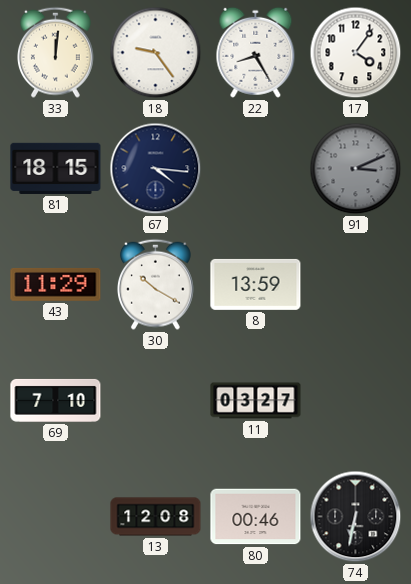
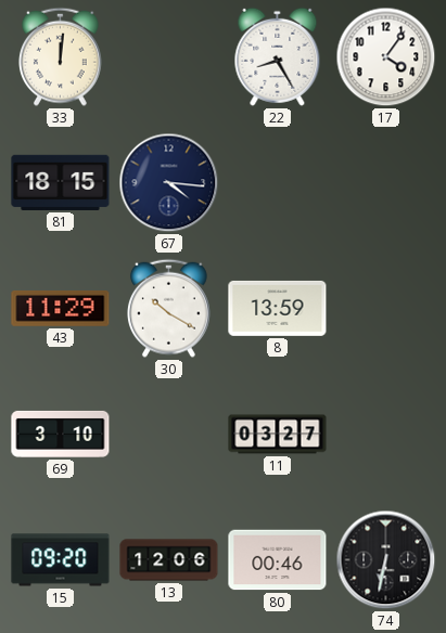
18: 9:24 -> none (156, 53)
91: 3:11 -> none (356, 169)
69: 7:10 -> 3:10 (61, 434)
15: none -> 09:20 (61, 560)
13: 12:08 -> 12:06 (169, 560)
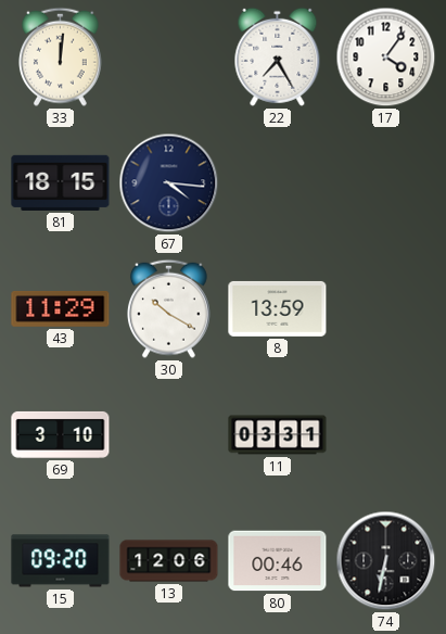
22: 8:25 -> 7:25 (278, 56)
11: 03:27 -> 03:31 (278, 435)
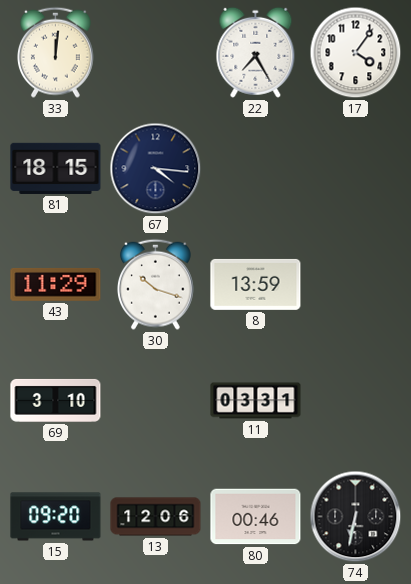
30: 10:20 -> 10:18 (156, 284)
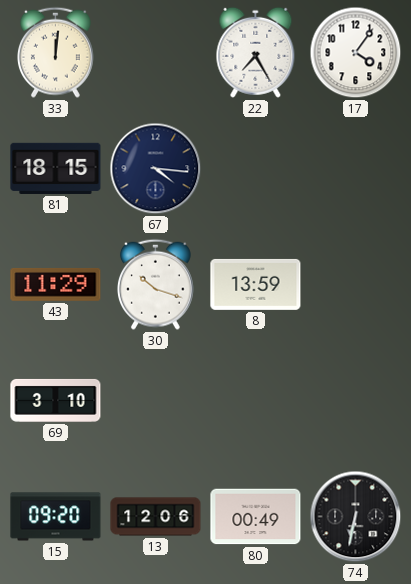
11: 03:31 -> none (256, 401)
80: 00:46 -> 00:49 (256, 517)
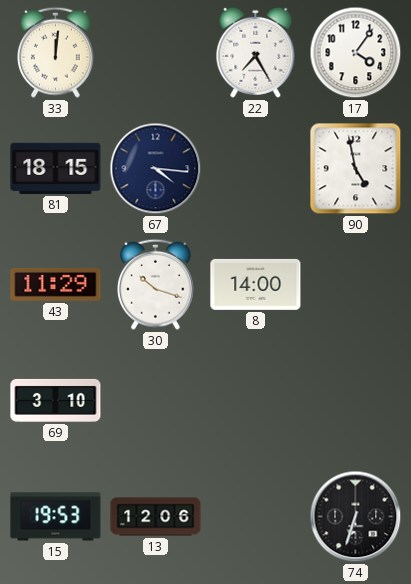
90: none -> 4:58 (356, 169)
8: 13:59 -> 14:00 (256, 284)
15: 09:20 -> 19:53 (56, 517)
80: 00:49 -> none (256, 517)
74: 6:32 -> 6:33 (356, 517)
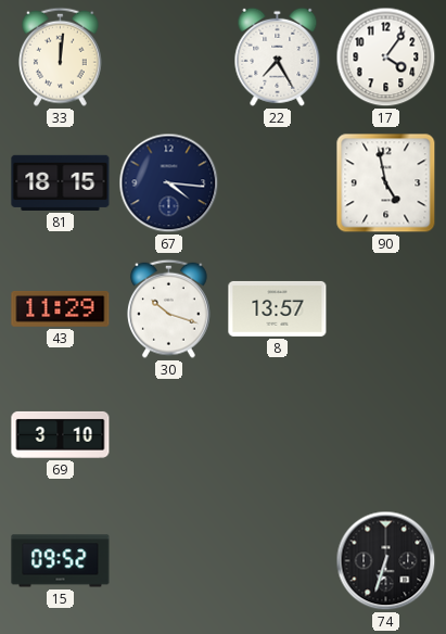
8: 14:00 -> 13:57 (278, 308)
15: 19:53 -> 09:52 (61, 561)
13: 12:06 -> none (156, 517)
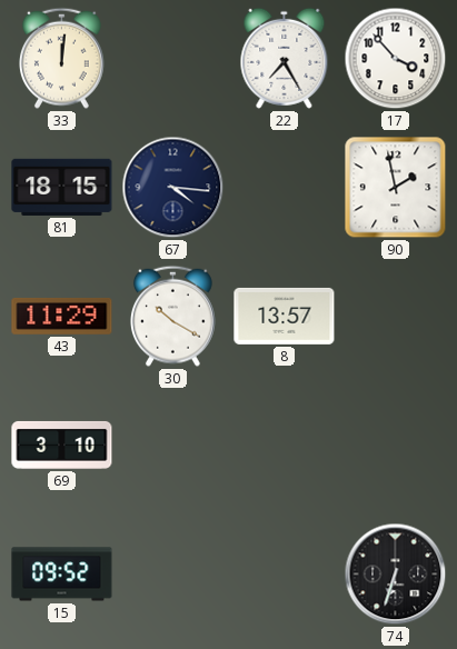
17: 4:06 -> 3:53 (396, 59)
90: 4:58 -> 1:58 (396, 188)
30: 10:18 -> 10:20 (173, 316)
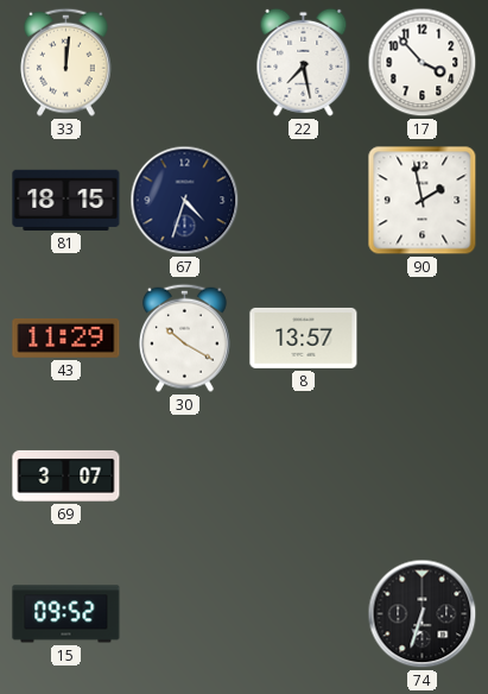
22: 7:25 -> 7:28 (304, 62)
67: 4:16 -> 4:33 (185, 201)
69: 3:10 -> 3:07 (66, 475)
